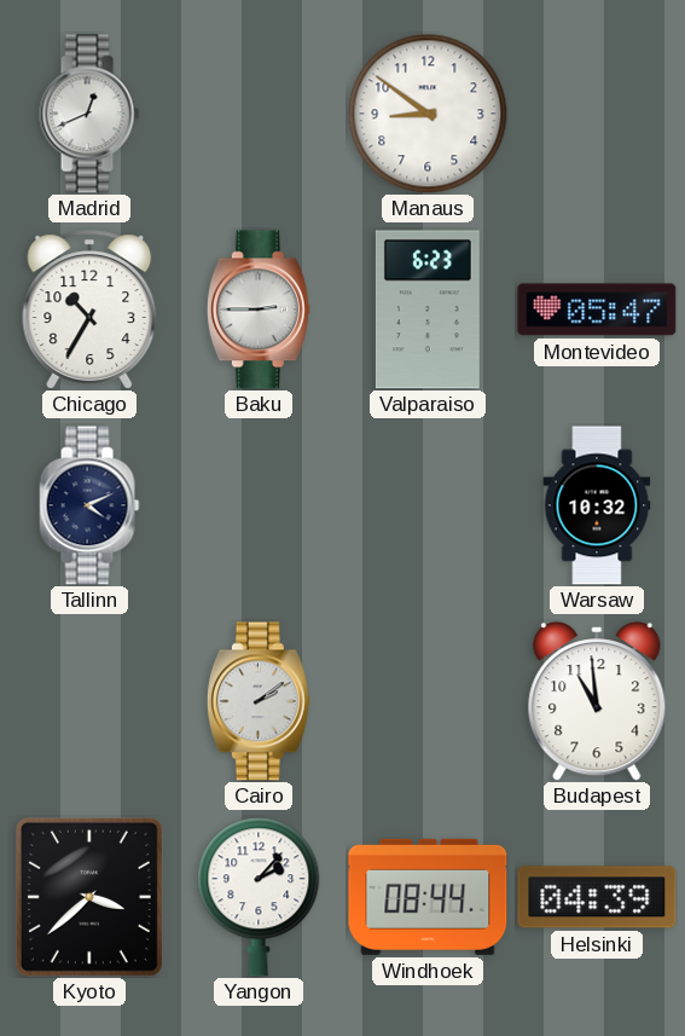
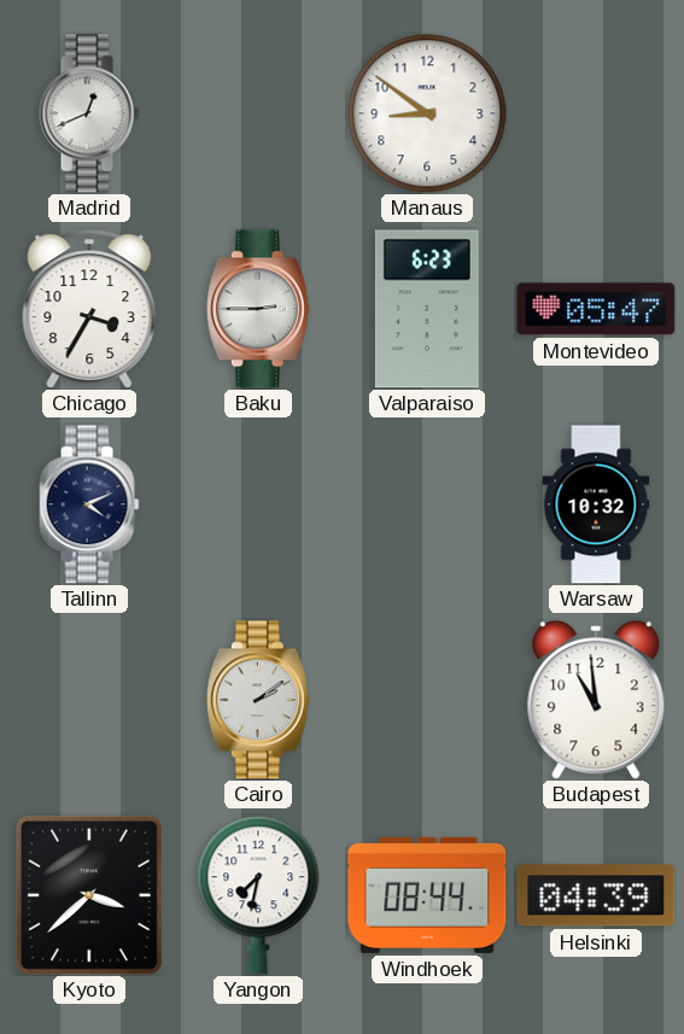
Chicago: 10:35 -> 3:35 (89, 309)
Yangon: 2:07 -> 7:32 (258, 895)
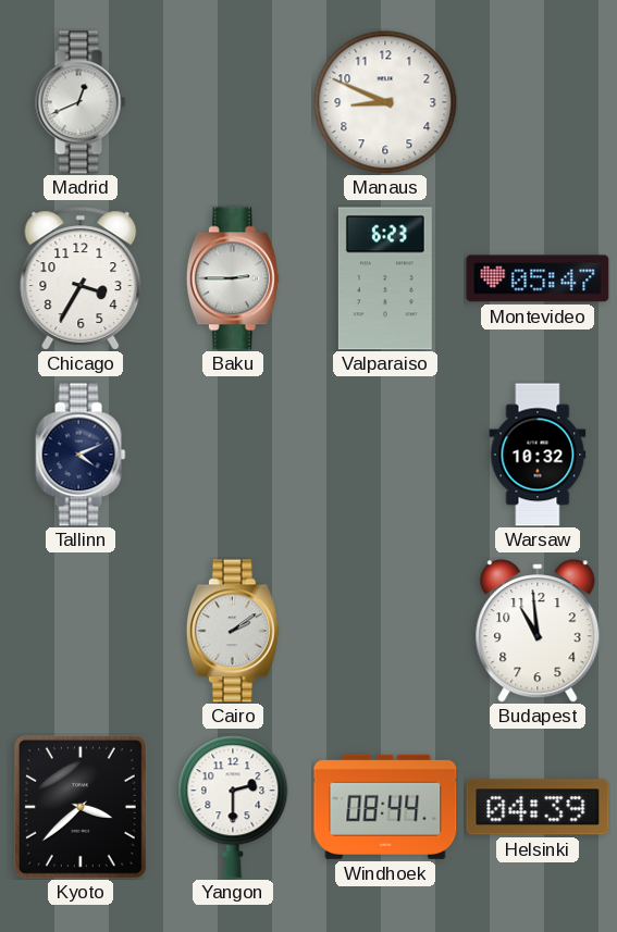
Manaus: 8:51 -> 8:49 (385, 102)
Yangon: 7:32 -> 2:30 (233, 807)
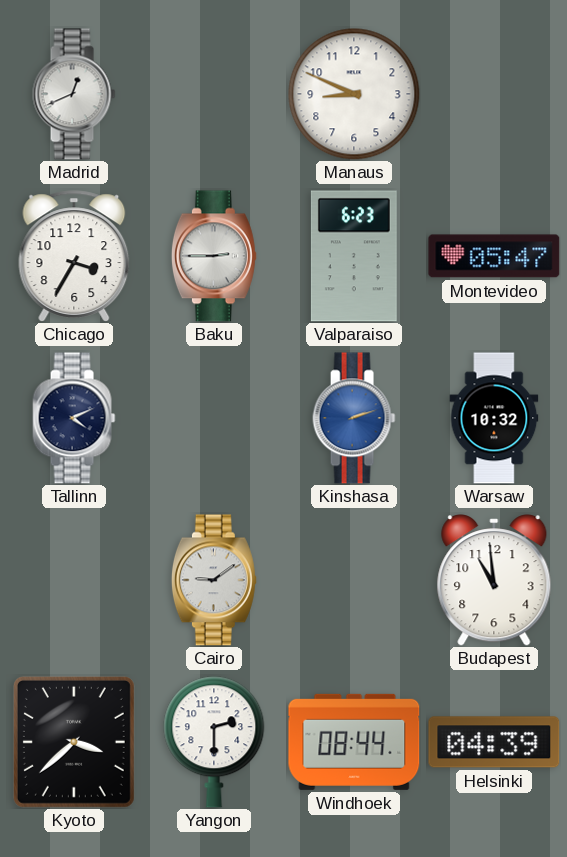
Kinshasa: none -> 2:12 (354, 418)
Cairo: 2:09 -> 9:09 (214, 580)
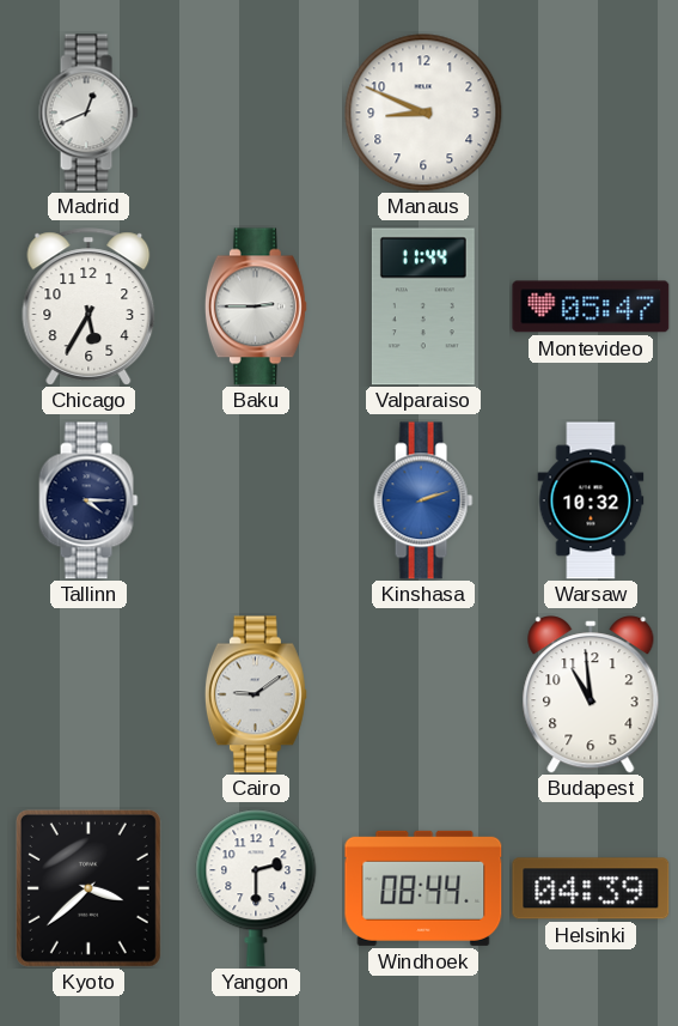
Chicago: 3:35 -> 5:35 (88, 306)
Valparaiso: 6:23 -> 11:44 (423, 306)
Tallinn: 4:11 -> 4:15 (88, 500)
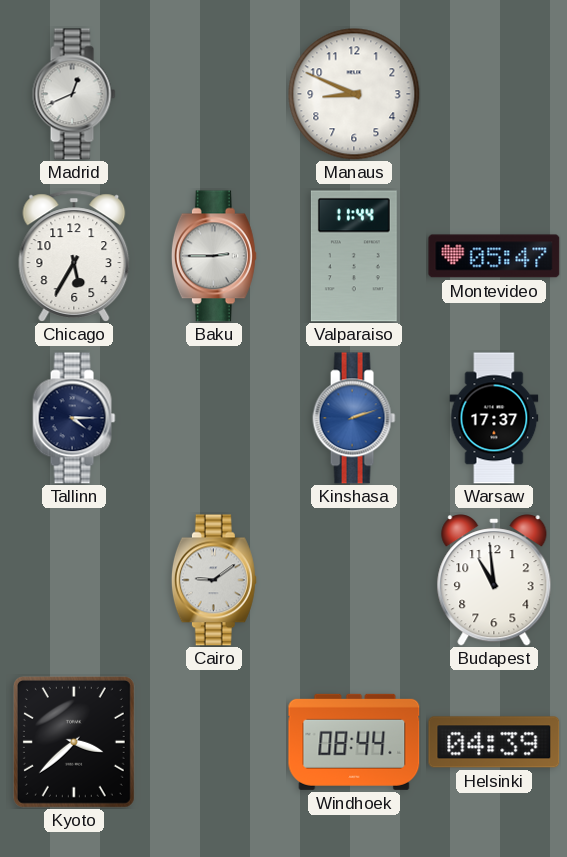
Warsaw: 10:32 -> 17:37 (494, 418)
Yangon: 2:30 -> none (256, 888)
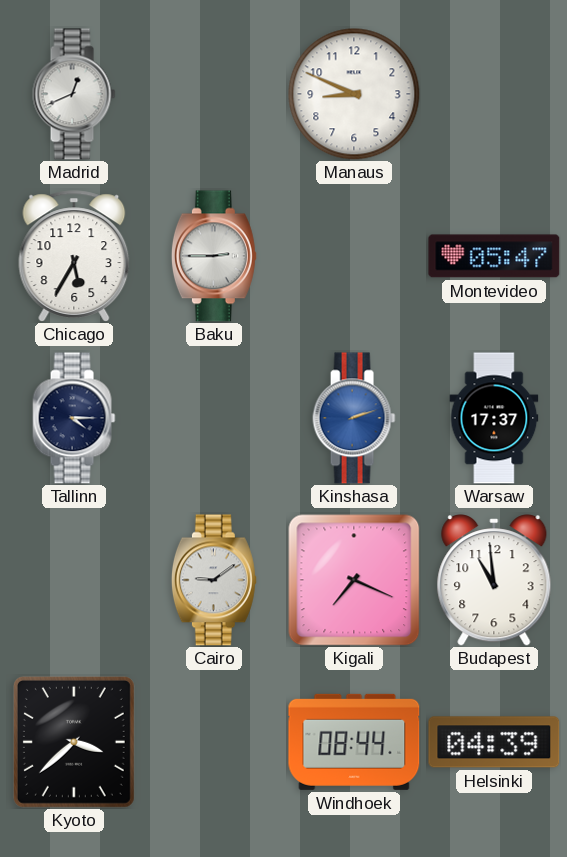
Valparaiso: 11:44 -> none (354, 256)
Kigali: none -> 7:19 (354, 580)
